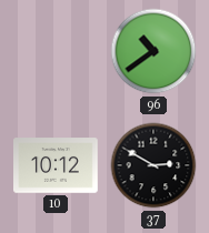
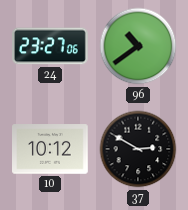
24: none -> 23:27 (51, 46)
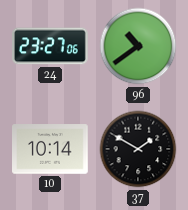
10: 10:12 -> 10:14 (51, 149)
37: 2:50 -> 1:50 (138, 149)
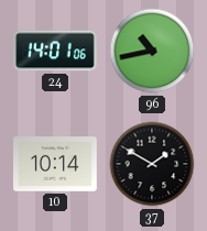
24: 23:27 -> 14:01 (56, 51)
96: 10:39 -> 10:43 (152, 51)
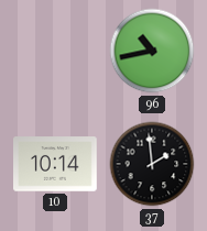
24: 14:01 -> none (56, 51)
37: 1:50 -> 1:59 (152, 164)
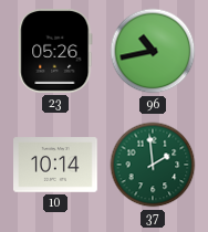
23: none -> 05:26 (55, 51)
37 dial: black -> green (153, 165)
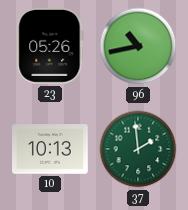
10: 10:14 -> 10:13 (51, 149)
